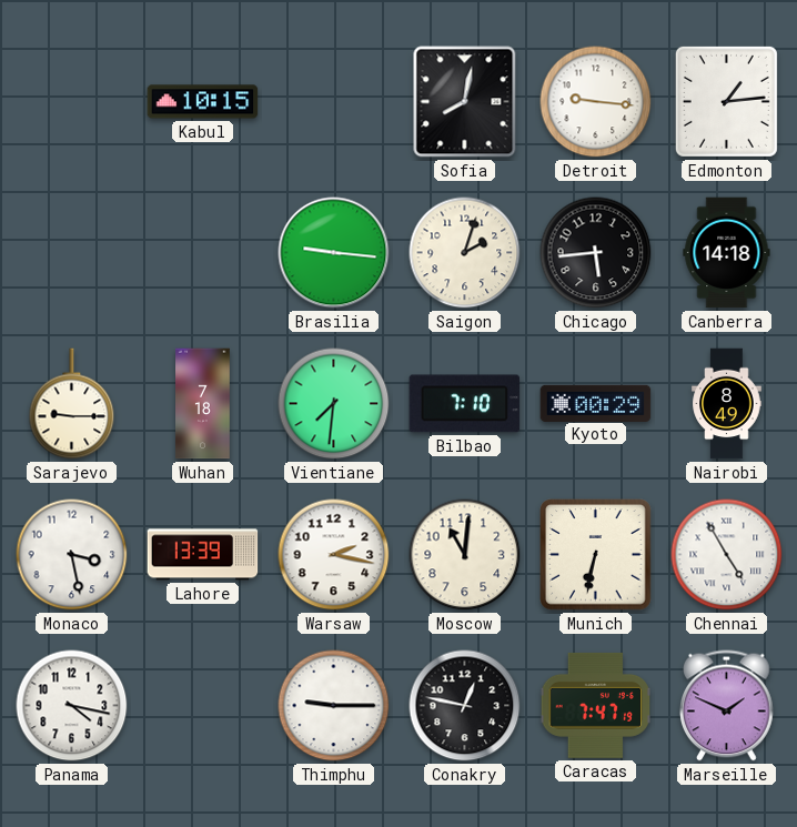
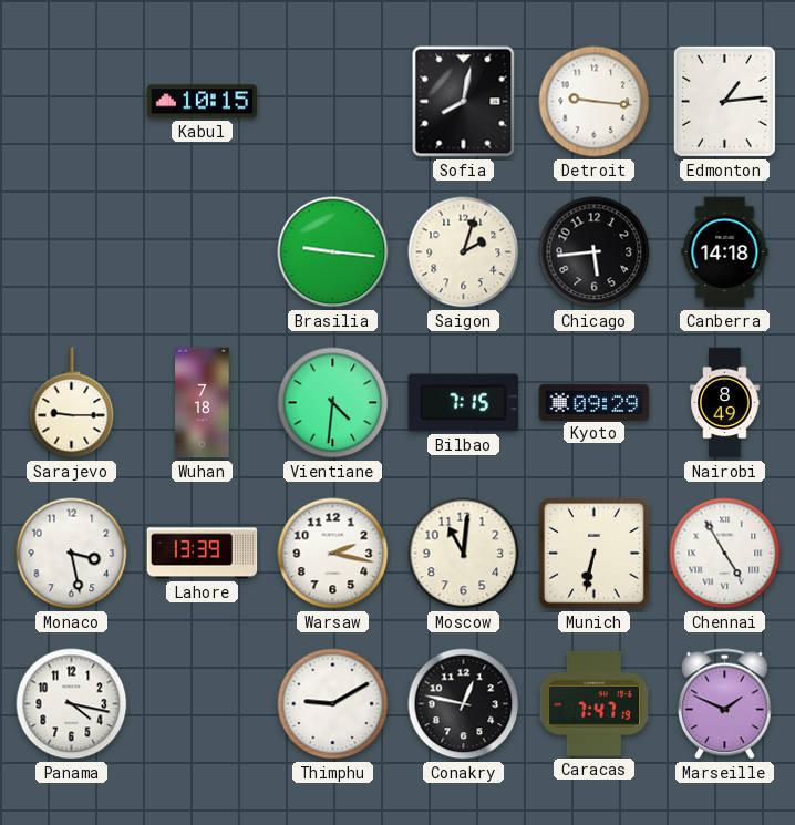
Vientiane: 7:31 -> 4:31 (333, 403)
Bilbao: 7:10 -> 7:15 (464, 403)
Kyoto: 00:29 -> 09:29 (595, 402)
Thimphu: 9:15 -> 9:10 (333, 704)
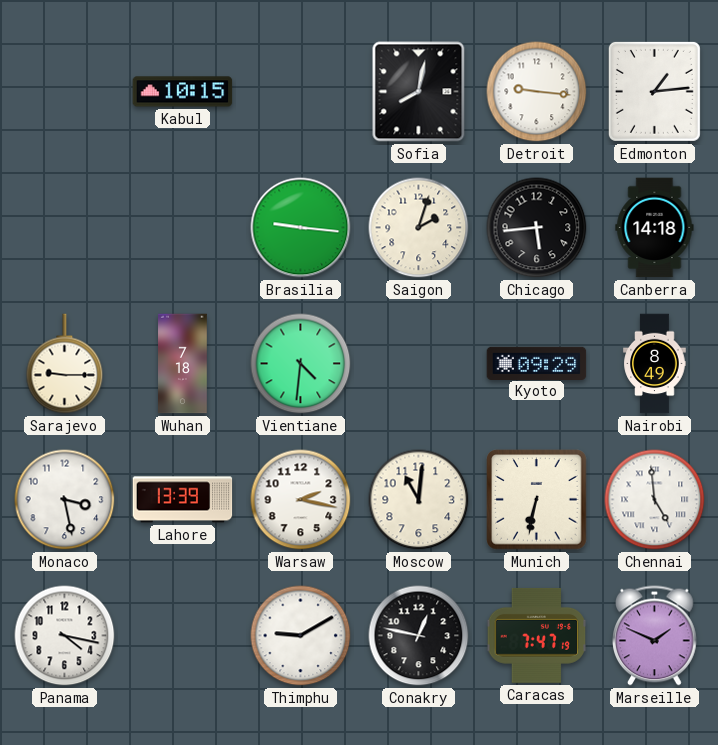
Bilbao: 7:15 -> none (464, 403)
Chennai: 4:55 -> 4:59 (655, 500)
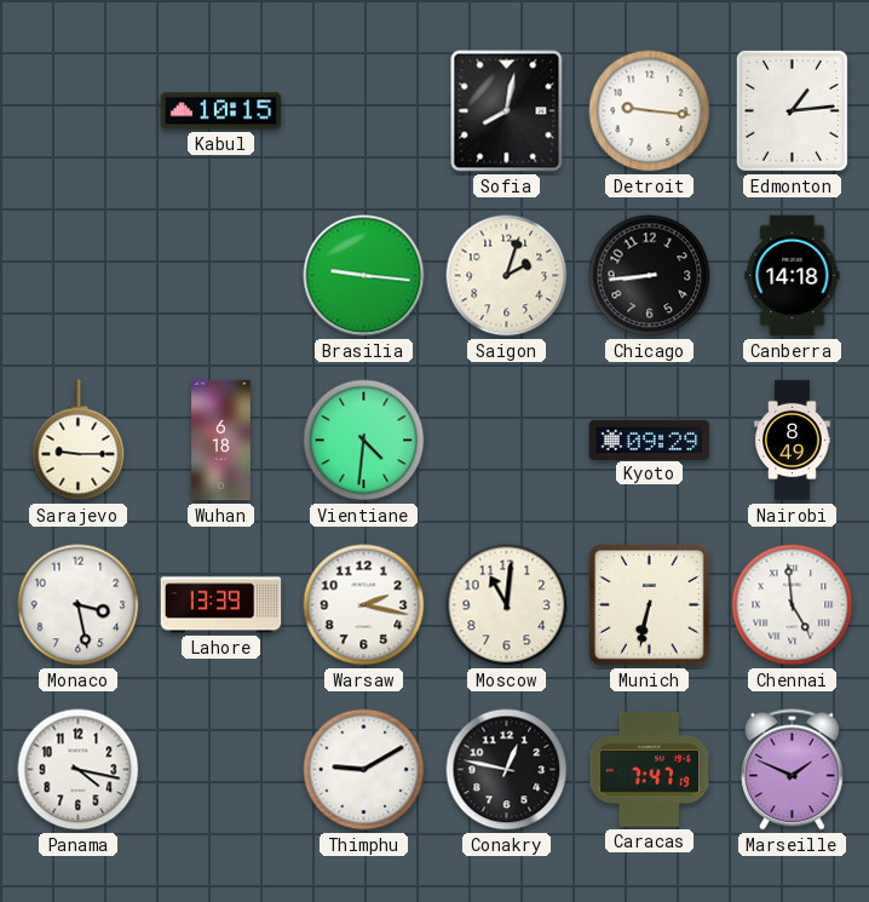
Chicago: 5:44 -> 8:44 (650, 276)
Wuhan: 7:18 -> 6:18 (221, 441)
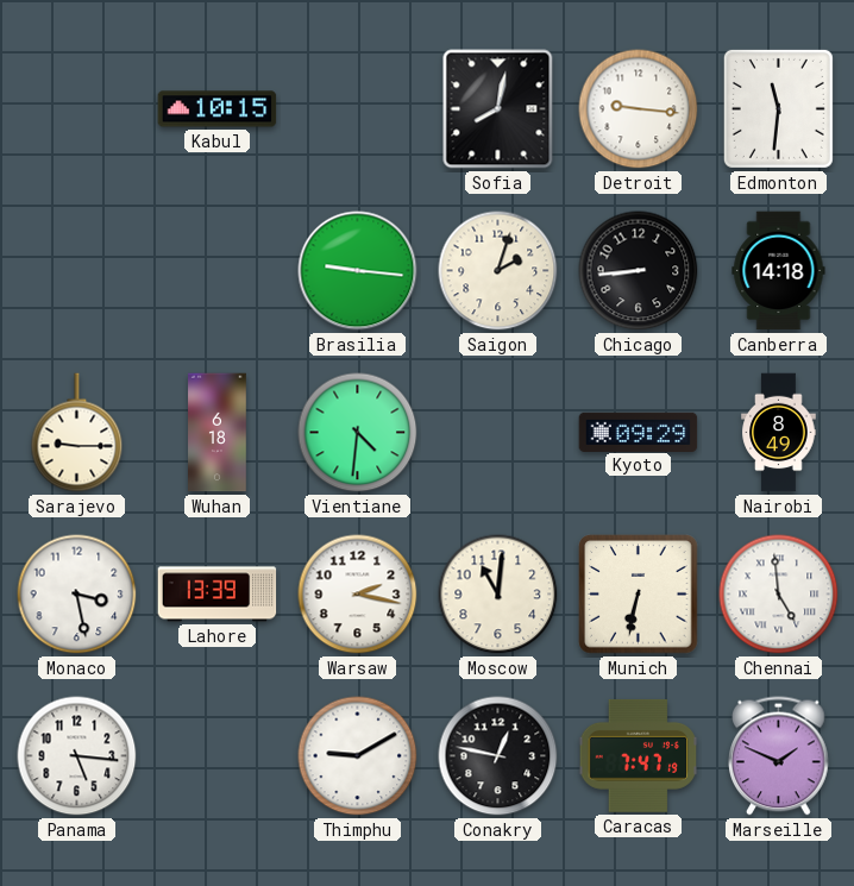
Edmonton: 1:14 -> 11:31 (778, 108)
Panama: 4:17 -> 5:16 (77, 756)
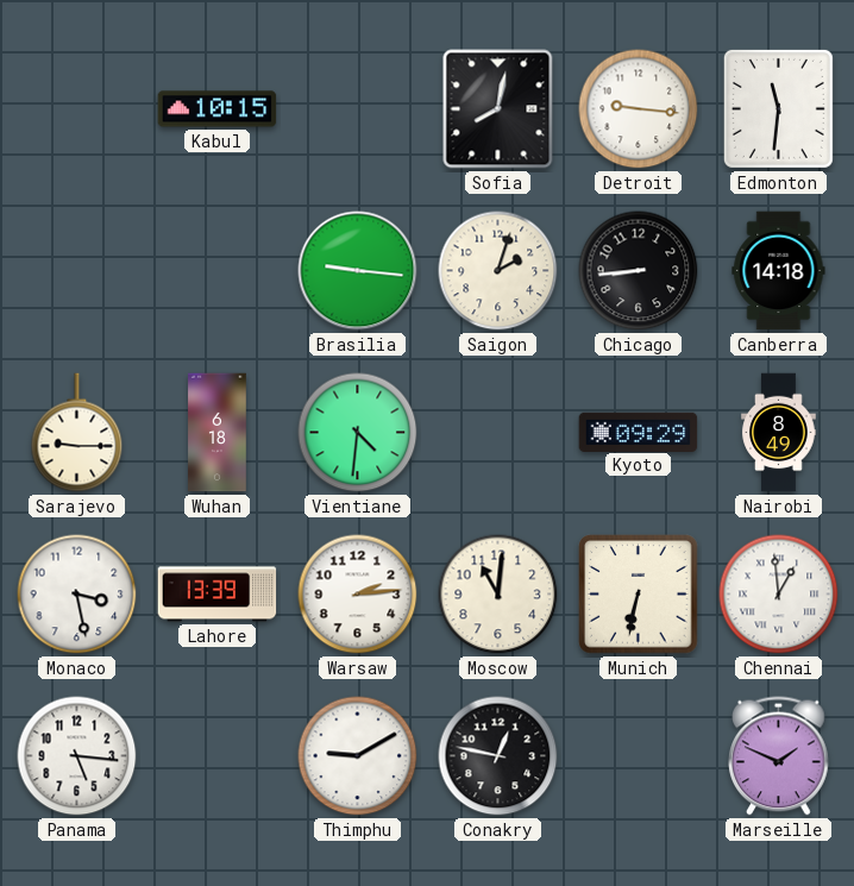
Warsaw: 2:17 -> 2:14 (358, 595)
Chennai: 4:59 -> 12:59 (779, 595)
Caracas: 7:47 -> none (639, 755)
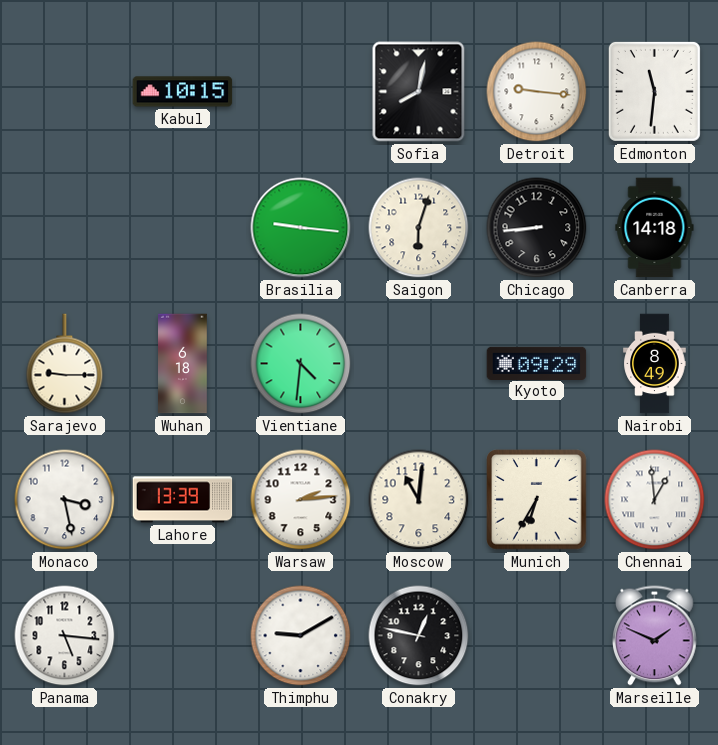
Saigon: 2:03 -> 6:03 (419, 228)
Munich: 6:32 -> 6:35 (537, 500)
